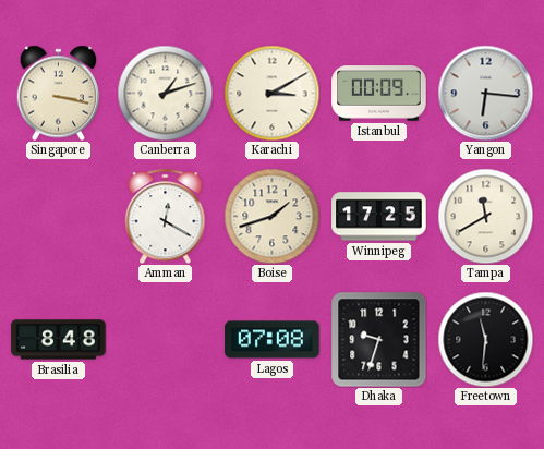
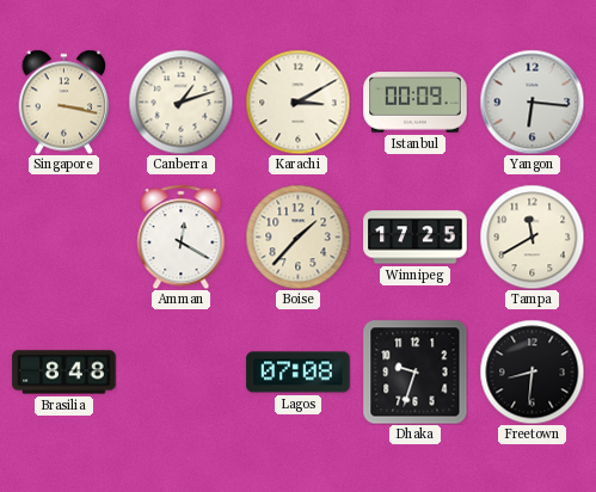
Boise: 1:42 -> 1:37 (297, 236)
Freetown: 11:31 -> 8:31 (532, 371)
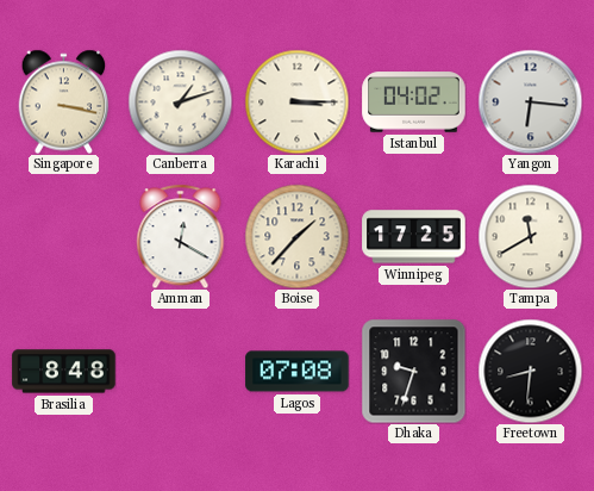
Karachi: 3:10 -> 3:15 (296, 101)
Istanbul: 00:09 -> 04:02 (414, 102)
